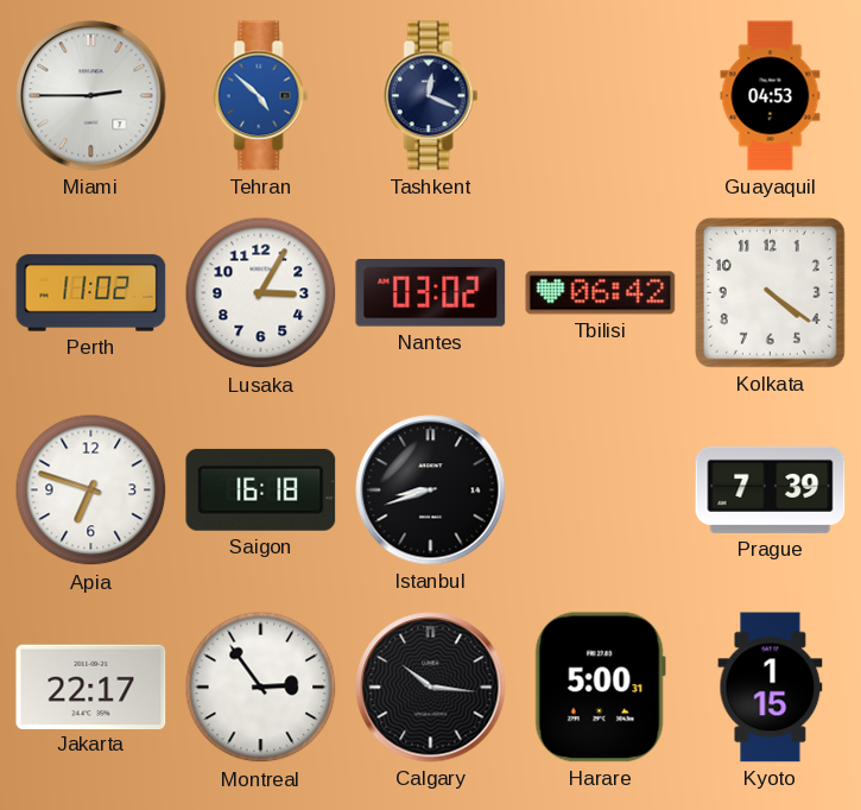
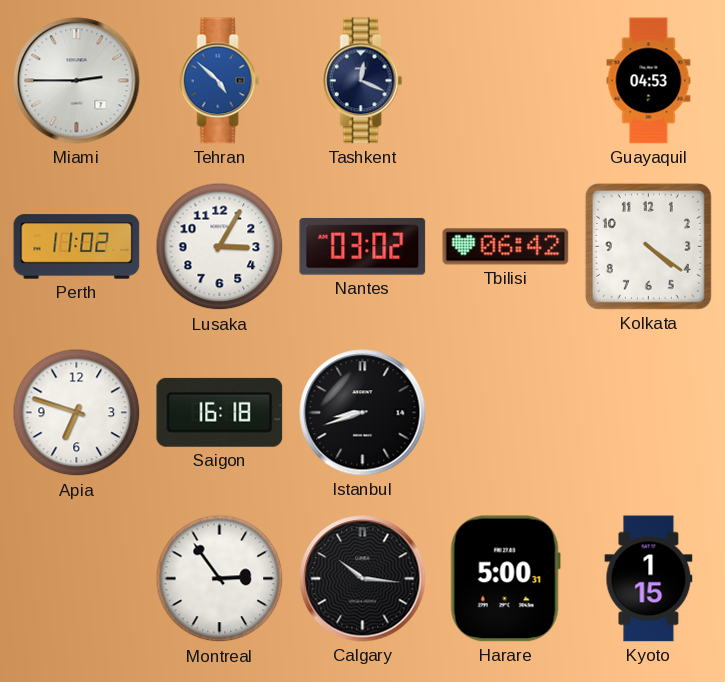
Prague: 7:39 -> none (771, 489)
Jakarta: 22:17 -> none (91, 686)
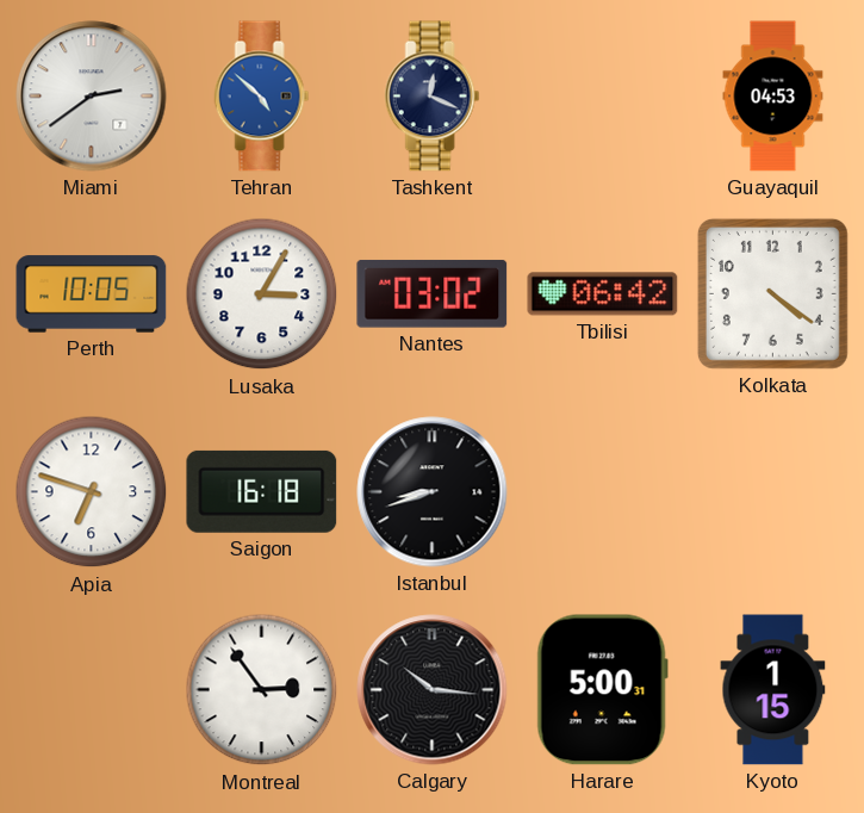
Miami: 2:45 -> 2:39 (92, 97)
Perth: 11:02 -> 10:05 (92, 294)
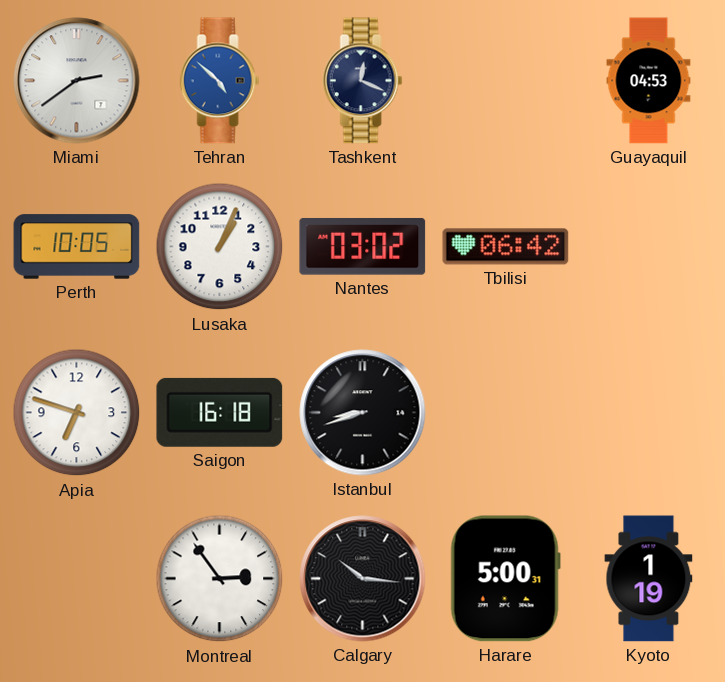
Lusaka: 3:05 -> 1:04 (220, 247)
Kolkata: 4:21 -> none (772, 293)
Kyoto: 1:15 -> 1:19 (649, 579)
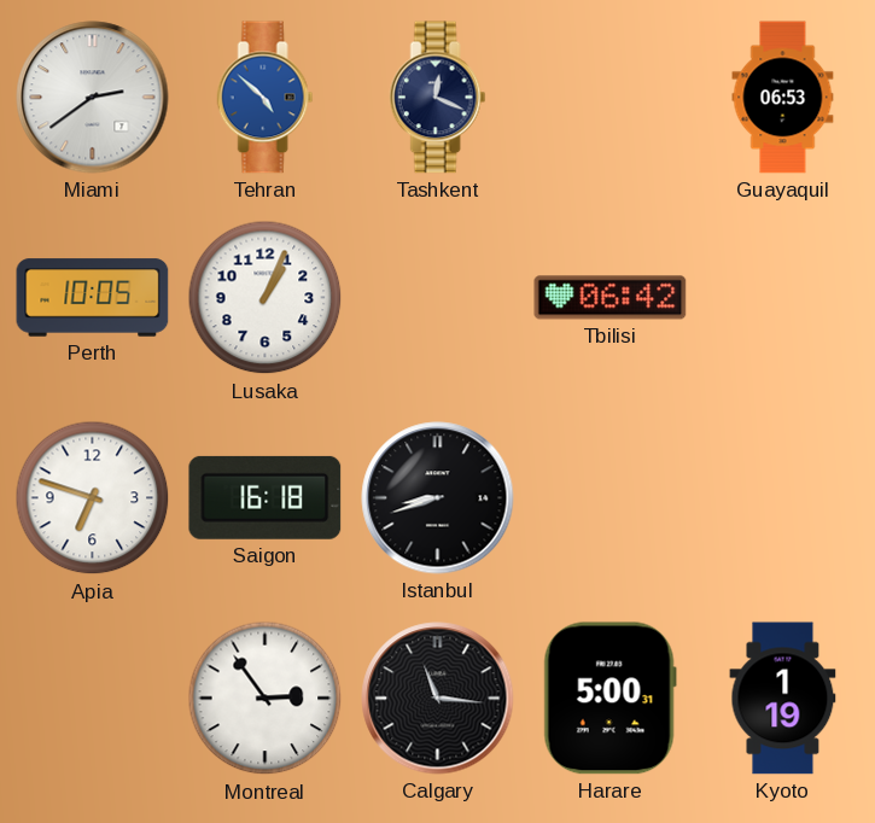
Guayaquil: 04:53 -> 06:53 (783, 98)
Nantes: 03:02 -> none (363, 246)
Calgary: 10:16 -> 11:16 (438, 699)
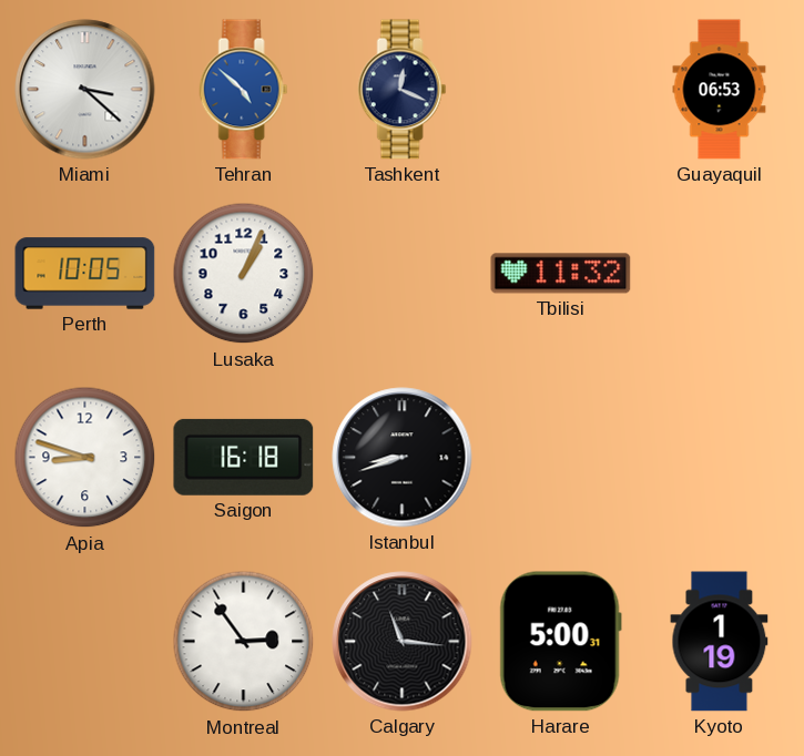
Miami: 2:39 -> 3:22 (85, 90)
Tbilisi: 06:42 -> 11:32 (561, 274)
Apia: 6:48 -> 8:48 (85, 458)
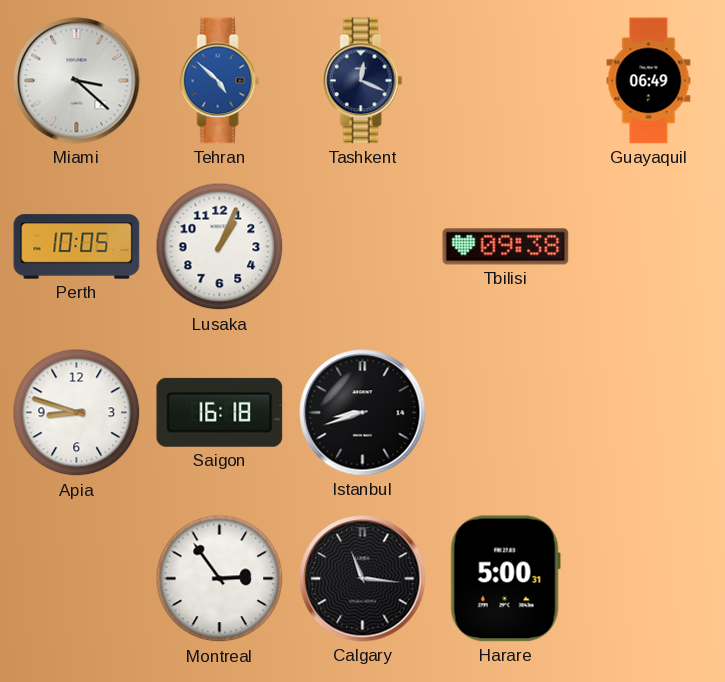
Guayaquil: 06:53 -> 06:49 (649, 81)
Tbilisi: 11:32 -> 09:38 (506, 247)
Kyoto: 1:19 -> none (720, 642)
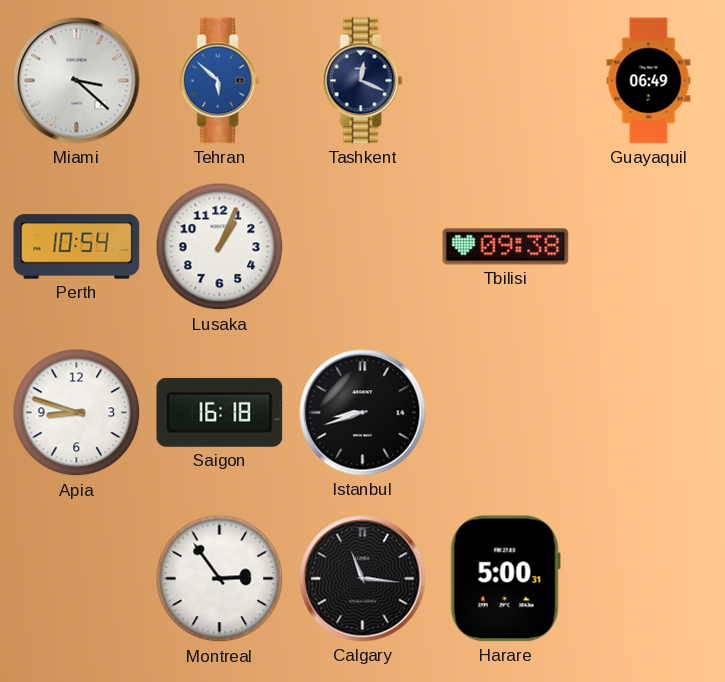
Tehran: 4:52 -> 5:52 (220, 81)
Perth: 10:05 -> 10:54 (77, 247)
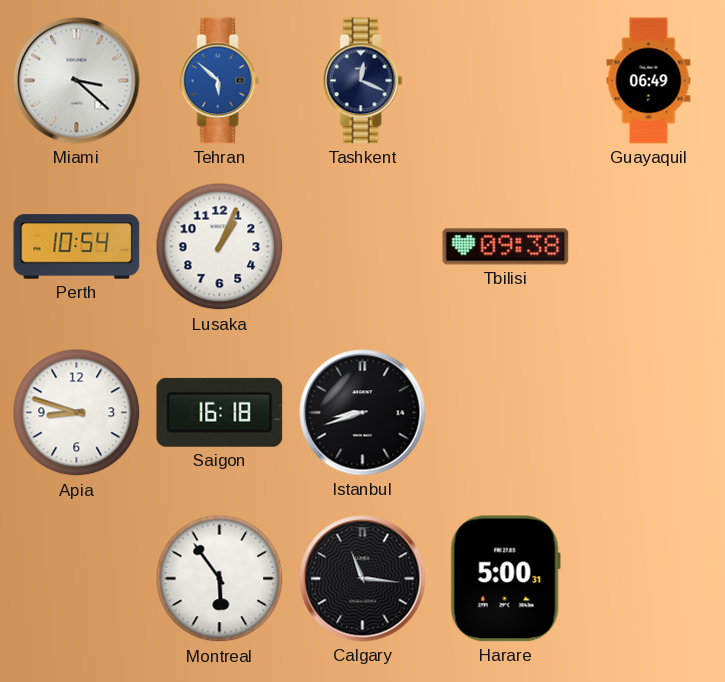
Montreal: 2:54 -> 5:54 (220, 579)
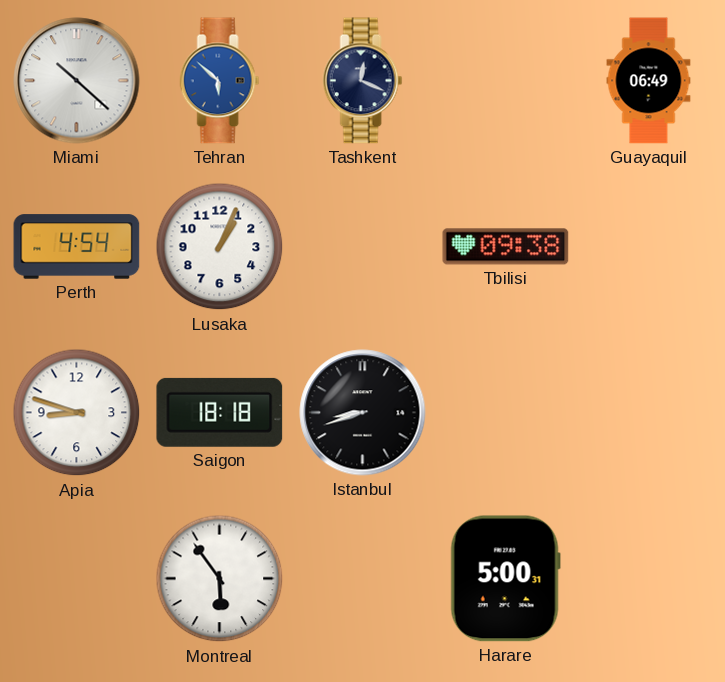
Miami: 3:22 -> 10:22 (77, 81)
Perth: 10:54 -> 4:54 (77, 247)
Saigon: 16:18 -> 18:18 (220, 412)
Calgary: 11:16 -> none (363, 579)
